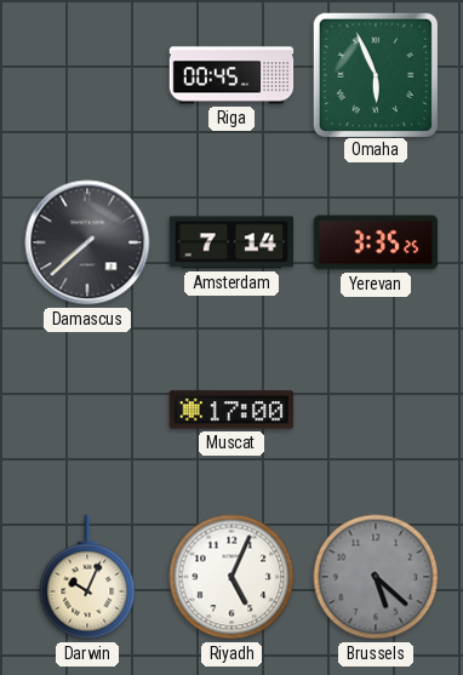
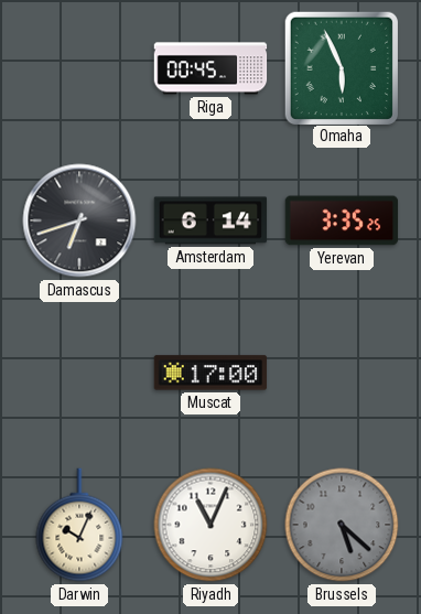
Damascus: 7:38 -> 6:42 (79, 220)
Amsterdam: 7:14 -> 6:14 (210, 220)
Riyadh: 5:04 -> 11:04 (210, 525)
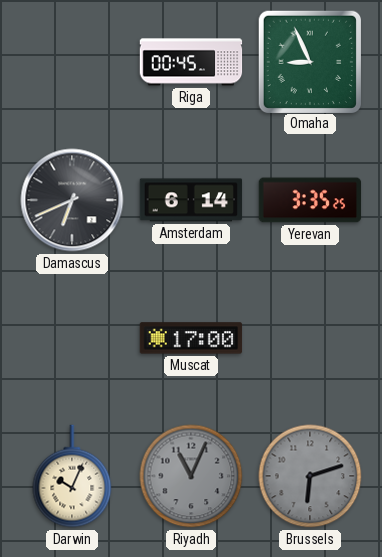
Omaha: 5:56 -> 8:56 (309, 61)
Damascus: 6:42 -> 6:41 (72, 200)
Riyadh dial: white -> grey (191, 476)
Brussels: 5:22 -> 6:12 (310, 476)
